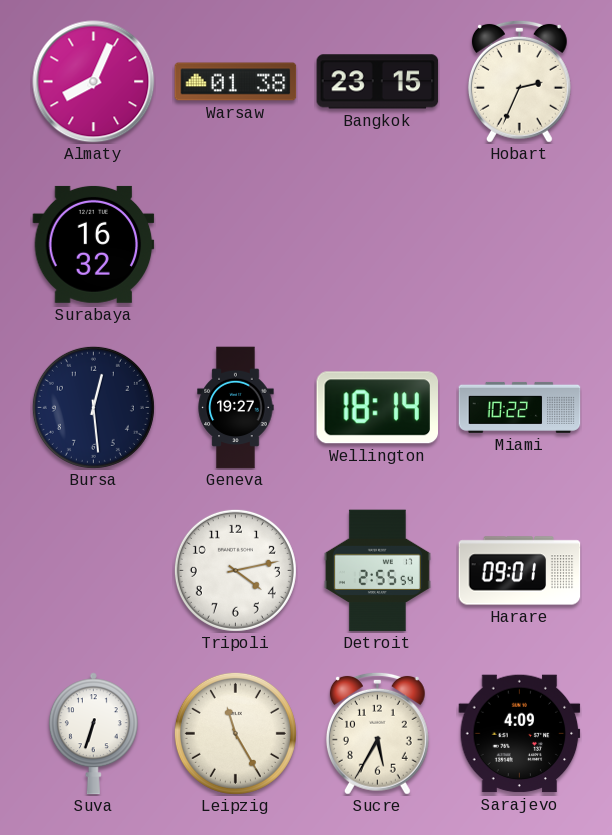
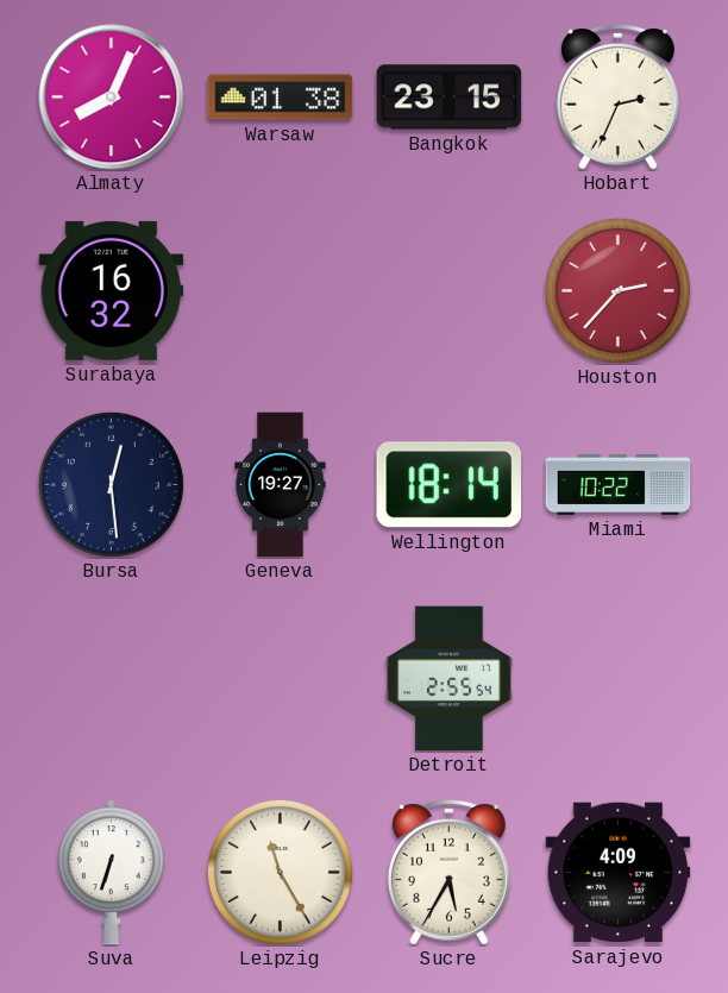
Houston: none -> 2:37 (617, 290)
Tripoli: 4:13 -> none (235, 570)
Harare: 09:01 -> none (520, 571)
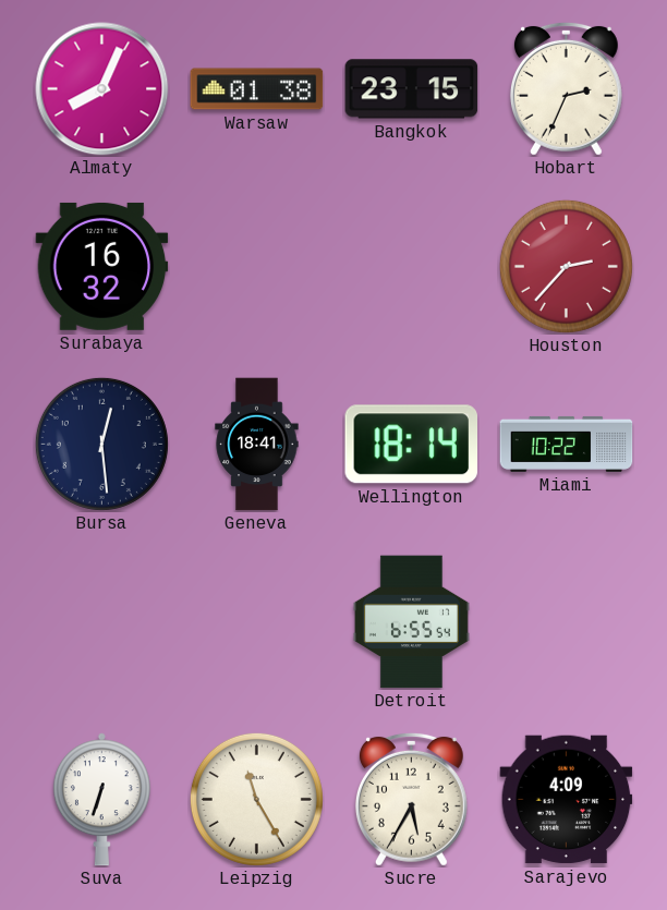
Geneva: 19:27 -> 18:41 (257, 445)
Detroit: 2:55 -> 6:55 (411, 622)
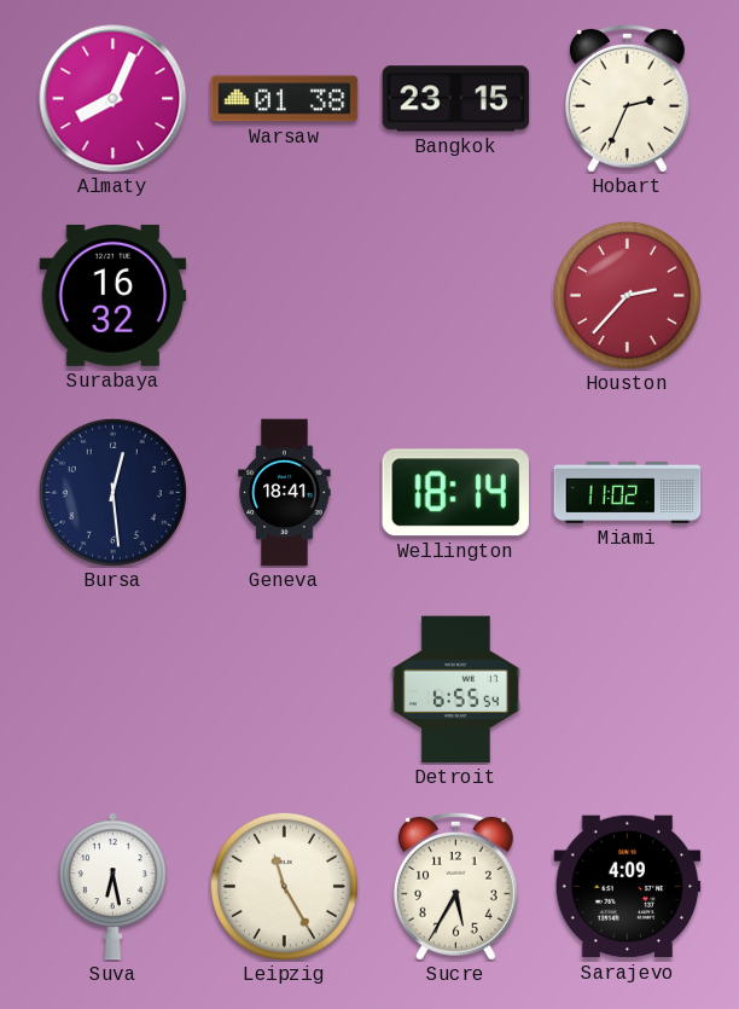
Miami: 10:22 -> 11:02 (628, 492)
Suva: 6:33 -> 6:28 (112, 887)
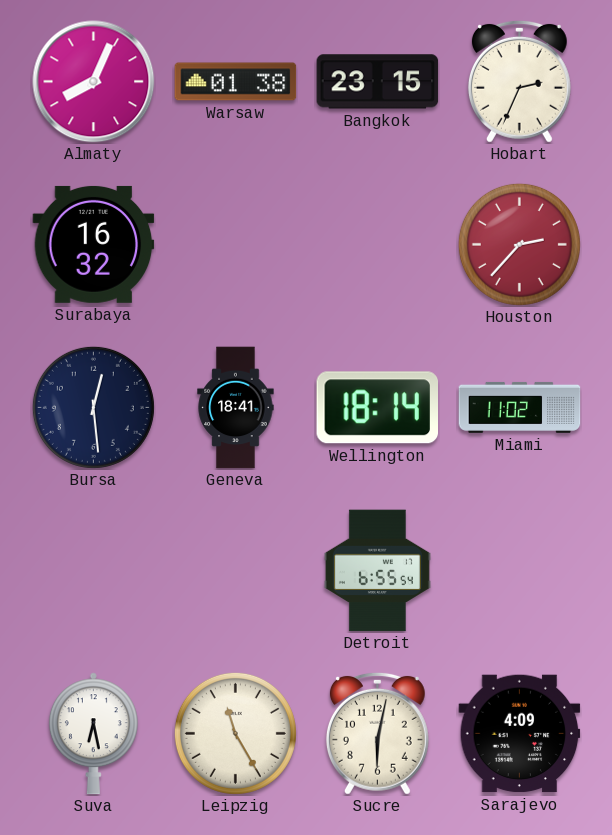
Sucre: 5:35 -> 6:02 (377, 733)
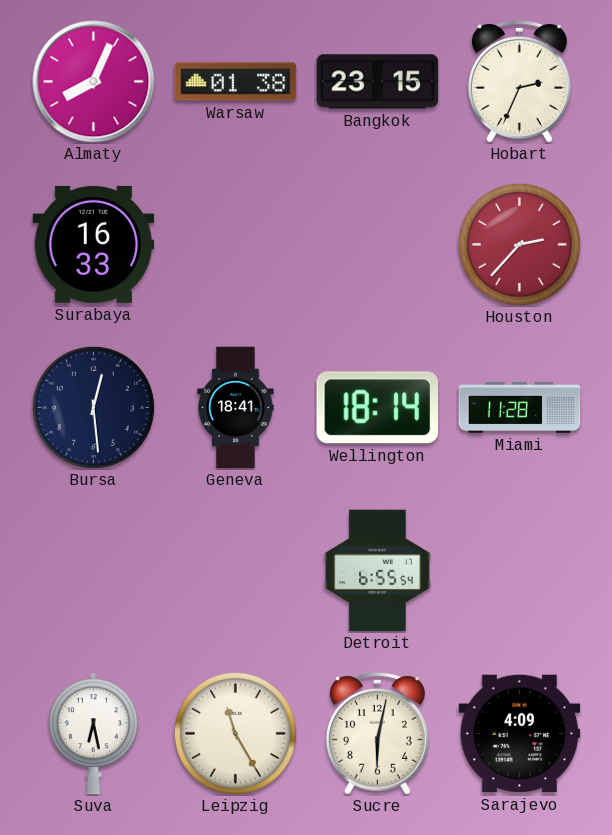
Surabaya: 16:32 -> 16:33 (94, 244)
Miami: 11:02 -> 11:28 (520, 407)
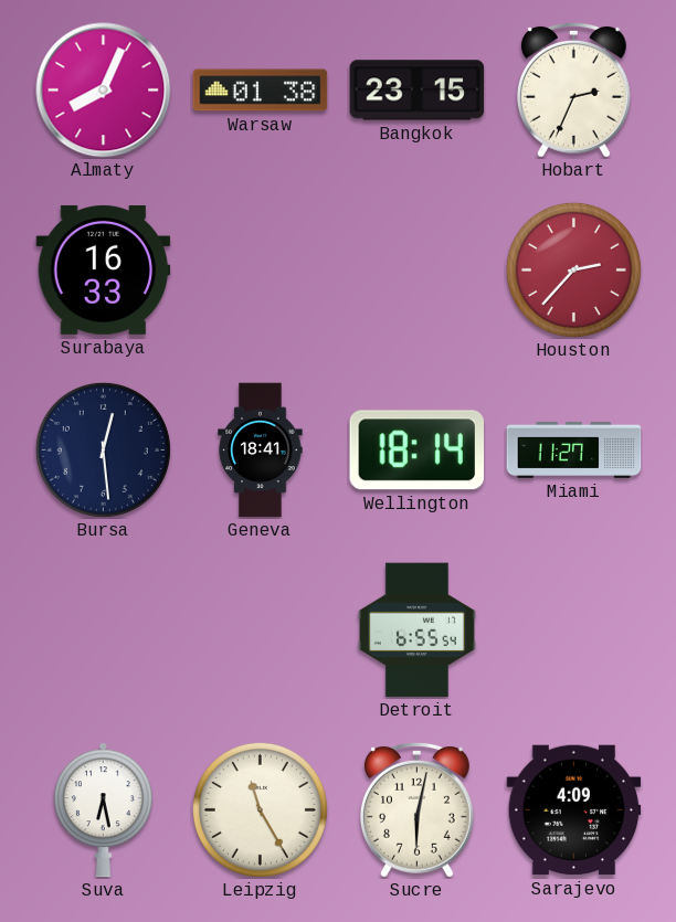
Miami: 11:28 -> 11:27 (574, 449)
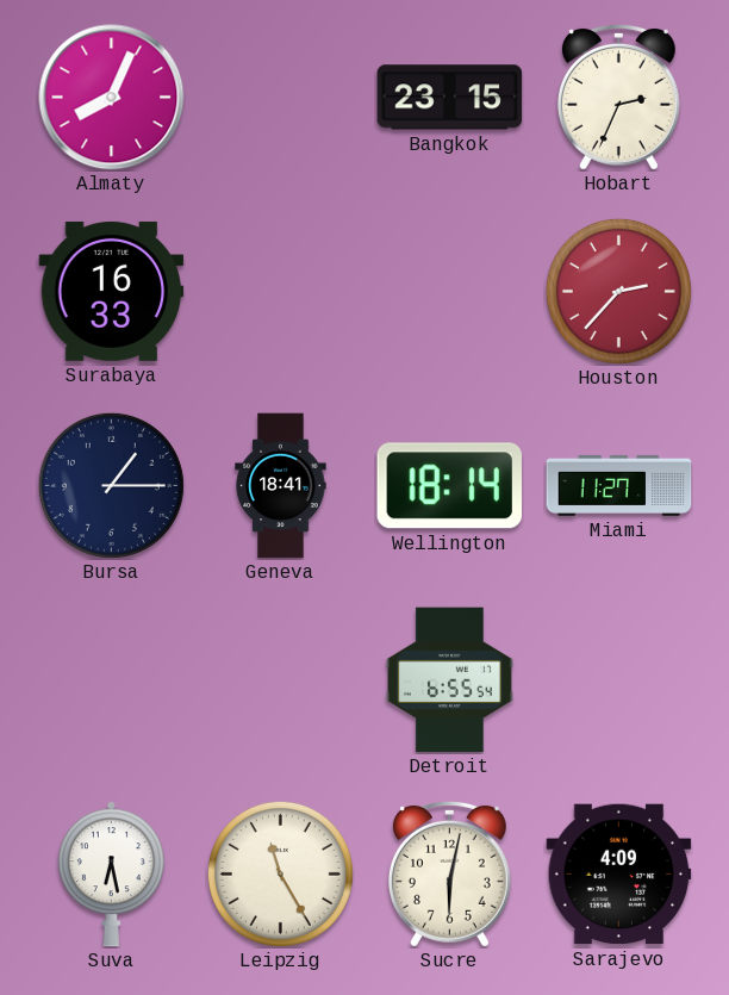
Warsaw: 01:38 -> none (261, 91)
Bursa: 12:29 -> 1:15 (111, 485)
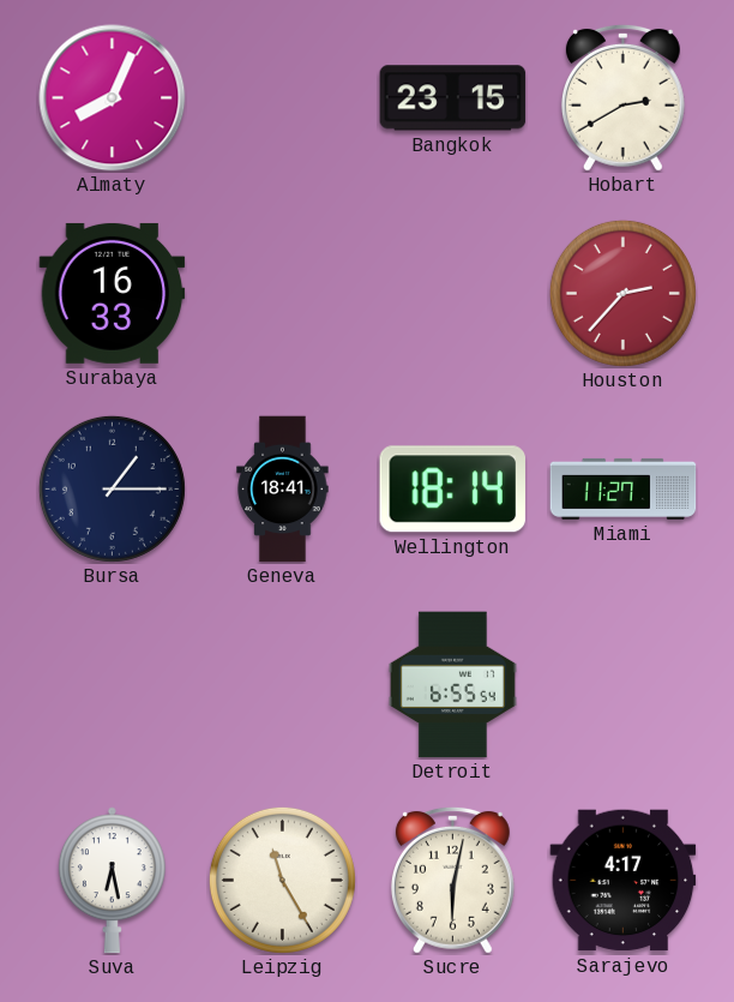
Hobart: 2:34 -> 2:40 (622, 97)
Sarajevo: 4:09 -> 4:17 (624, 881)
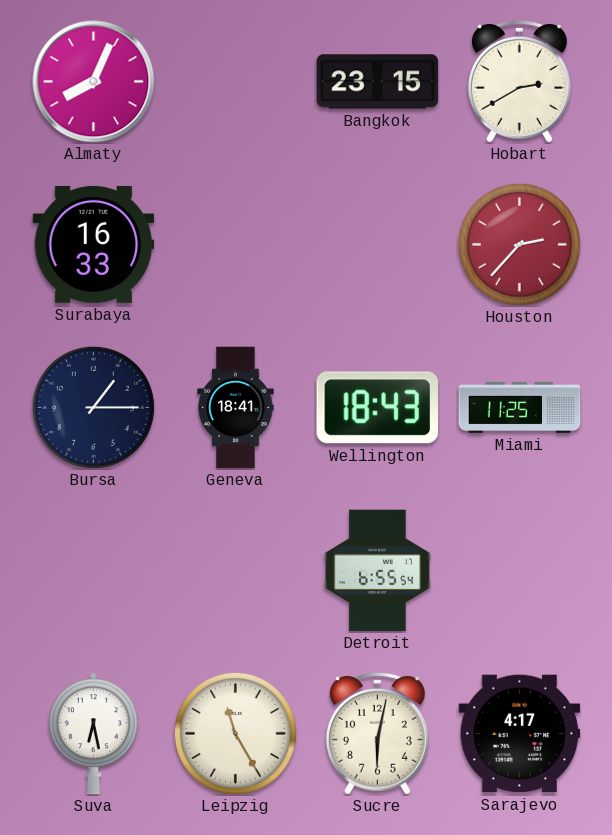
Wellington: 18:14 -> 18:43 (377, 408)
Miami: 11:27 -> 11:25 (520, 407)
